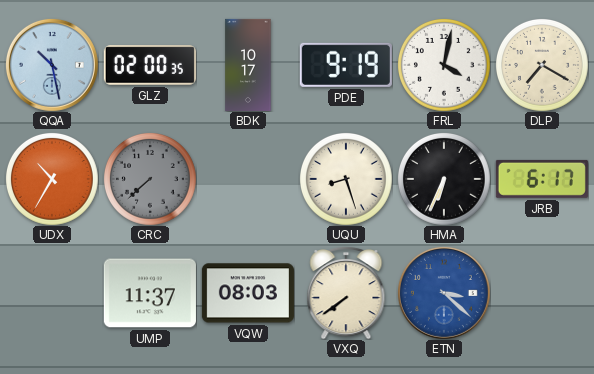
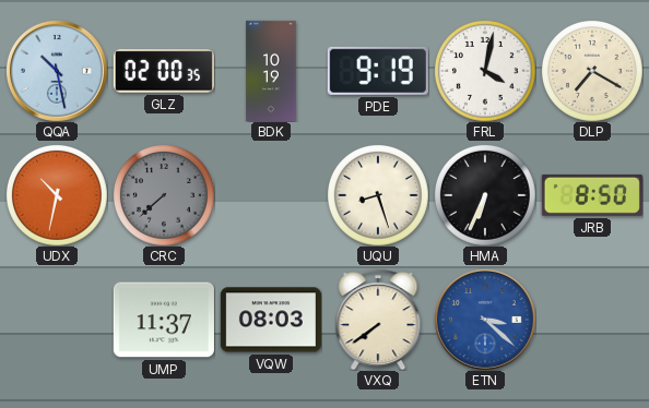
BDK: 10:17 -> 10:19 (271, 71)
UDX: 10:35 -> 10:32 (57, 195)
JRB: 6:17 -> 8:50 (592, 195)
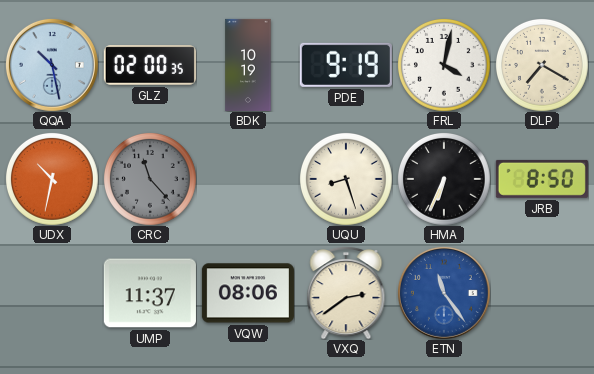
CRC: 7:38 -> 11:23 (150, 179)
VQW: 08:03 -> 08:06 (248, 293)
VXQ: 7:39 -> 2:39 (346, 293)
ETN: 3:22 -> 11:24 (444, 293)
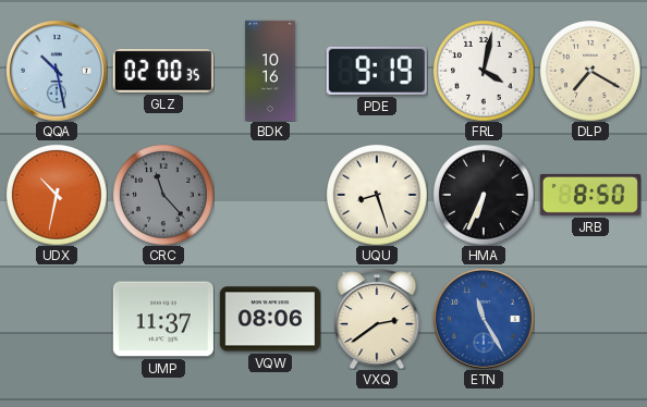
BDK: 10:19 -> 10:16 (270, 71)
ETN: 11:24 -> 11:25 (484, 319)
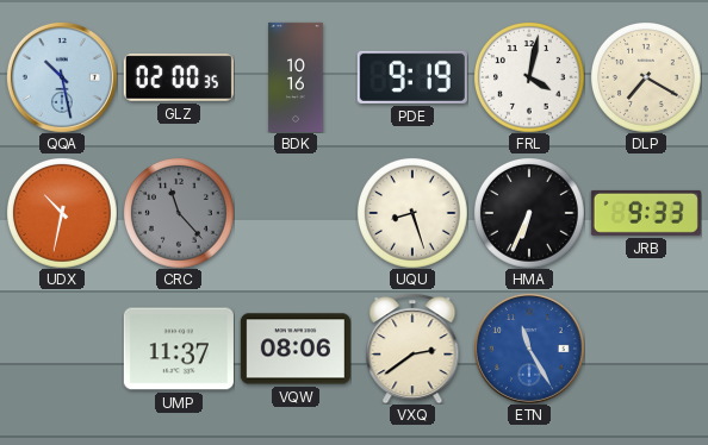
JRB: 8:50 -> 9:33 (646, 213)
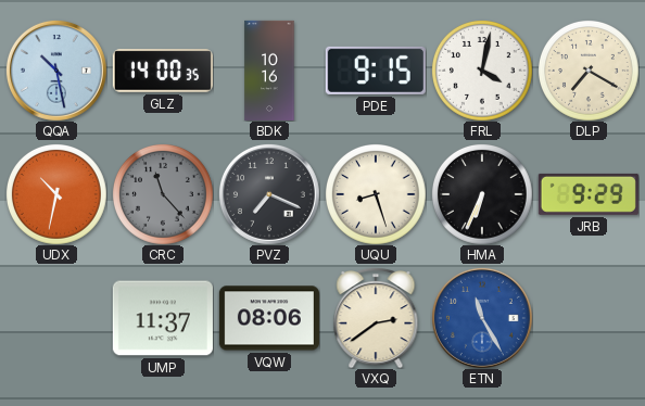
GLZ: 02:00 -> 14:00 (163, 71)
PDE: 9:19 -> 9:15 (376, 71)
PVZ: none -> 7:19 (269, 194)
JRB: 9:33 -> 9:29 (589, 194)
